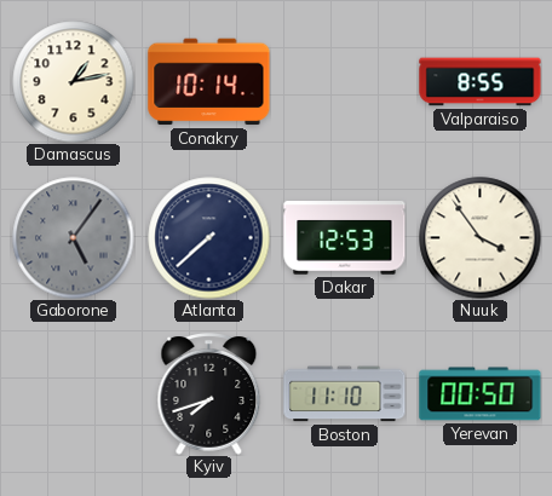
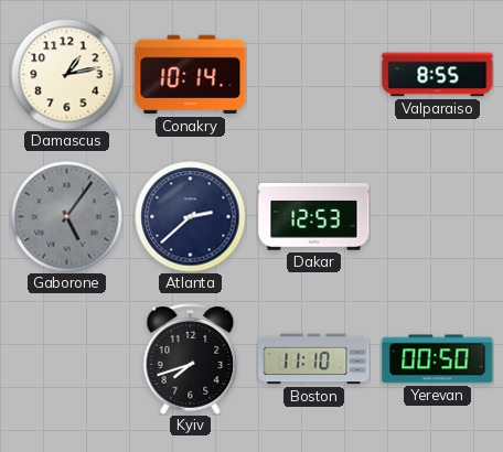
Atlanta: 7:38 -> 2:38 (191, 217)
Nuuk: 3:54 -> none (481, 238)
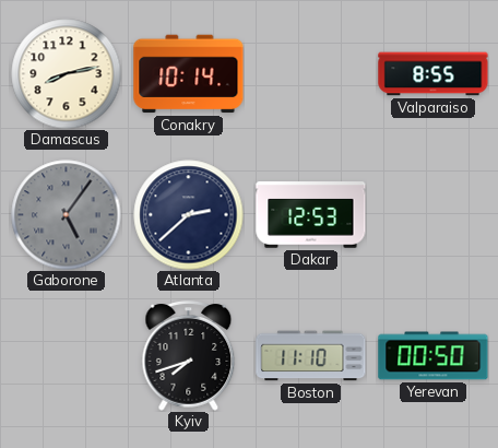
Damascus: 1:13 -> 8:13 (67, 74)
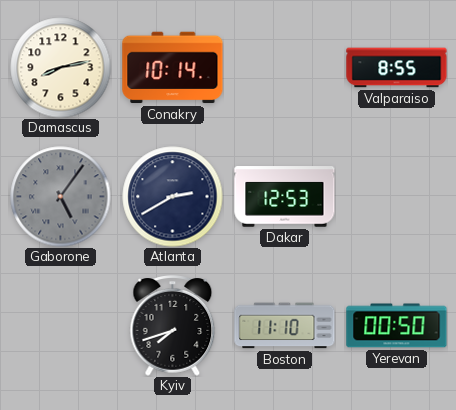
Atlanta: 2:38 -> 2:40 (173, 197)
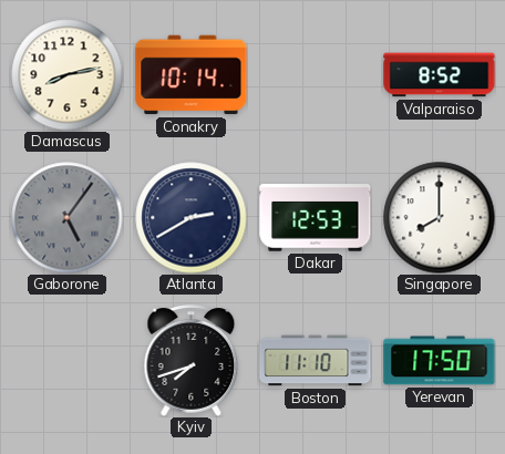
Valparaiso: 8:55 -> 8:52 (440, 75)
Singapore: none -> 8:00 (440, 218)
Yerevan: 00:50 -> 17:50 (440, 361)
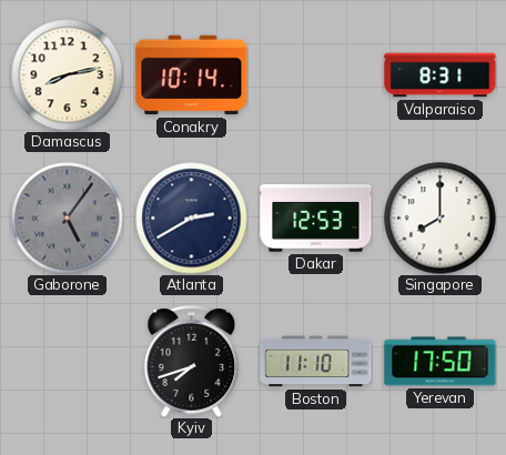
Valparaiso: 8:52 -> 8:31 (441, 75)
